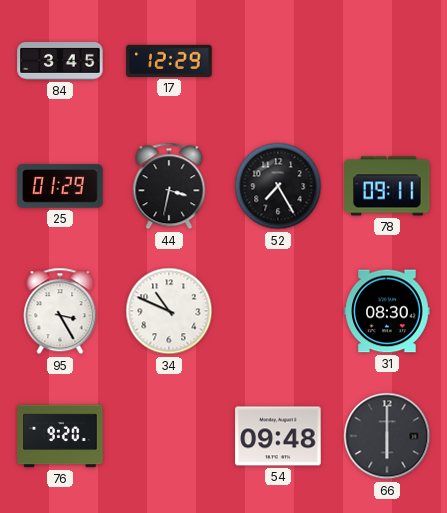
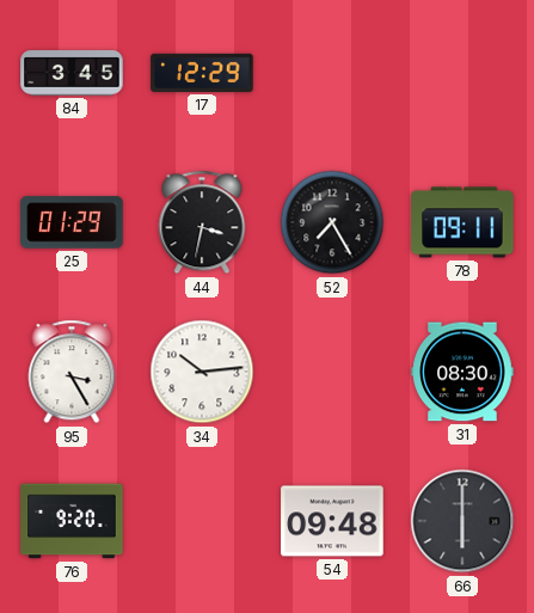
34: 10:49 -> 10:14 (202, 372)
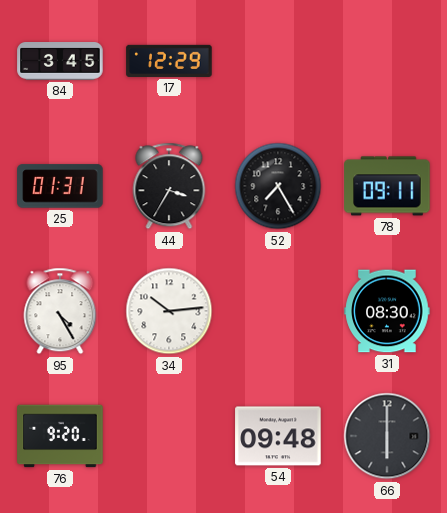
25: 01:29 -> 01:31 (60, 186)
44: 3:32 -> 3:35 (169, 186)
95: 3:25 -> 4:25 (60, 311)
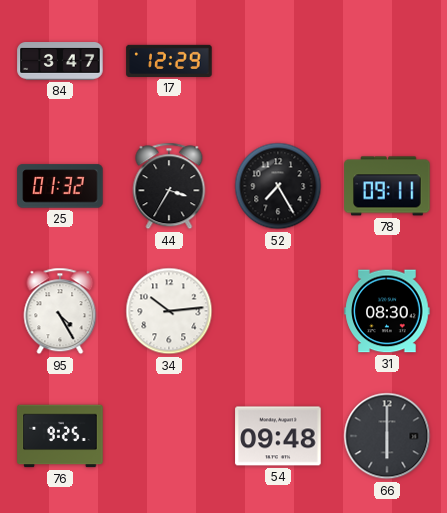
84: 3:45 -> 3:47 (60, 62)
25: 01:31 -> 01:32 (60, 186)
76: 9:20 -> 9:25 (60, 436)
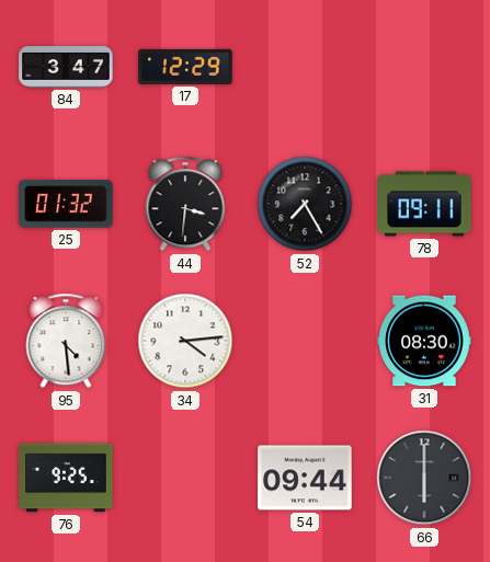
44: 3:35 -> 3:31 (185, 204)
95: 4:25 -> 4:29 (66, 341)
34: 10:14 -> 4:14 (185, 341)
54: 09:48 -> 09:44 (305, 478)
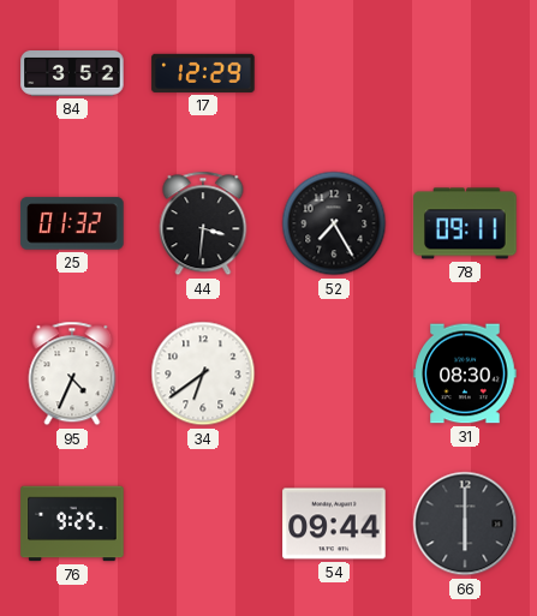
84: 3:47 -> 3:52 (72, 74)
95: 4:29 -> 4:34 (72, 373)
34: 4:14 -> 6:39 (203, 373)
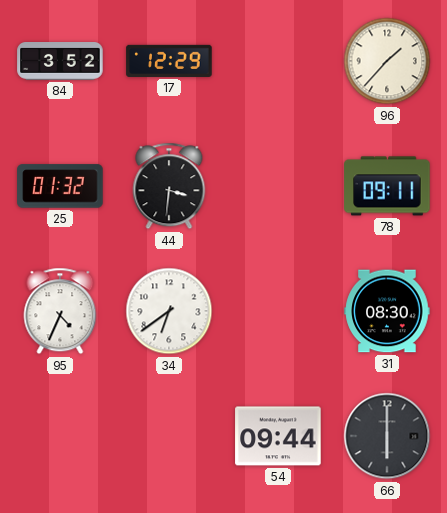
96: none -> 1:37 (387, 61)
52: 7:25 -> none (334, 223)
76: 9:25 -> none (72, 524)
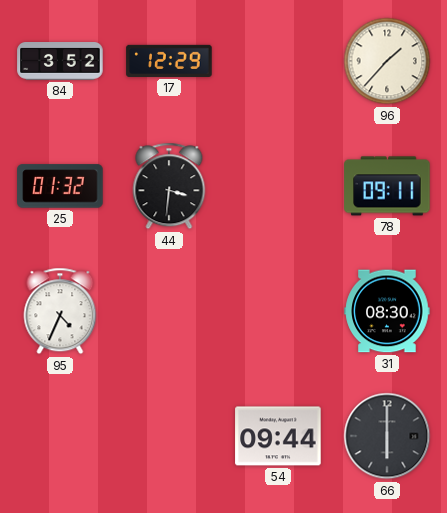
34: 6:39 -> none (169, 311)
